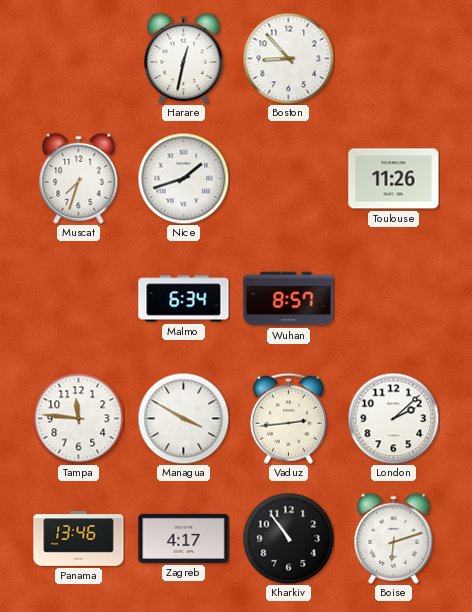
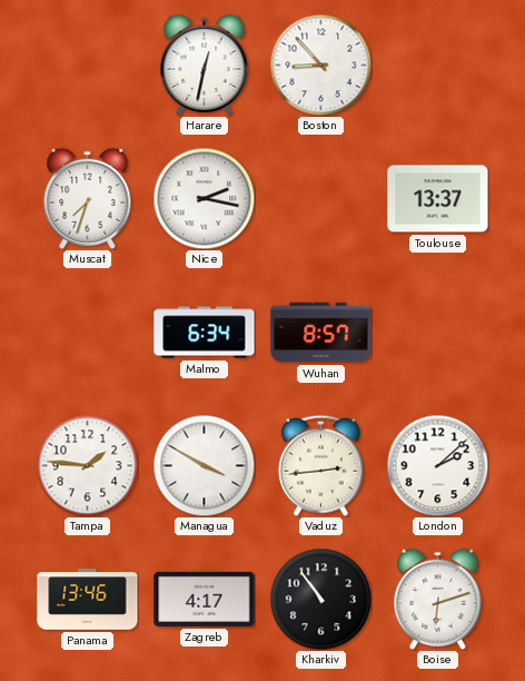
Nice: 1:42 -> 2:17 (204, 198)
Toulouse: 11:26 -> 13:37 (438, 199)
Tampa: 11:46 -> 1:46 (87, 465)
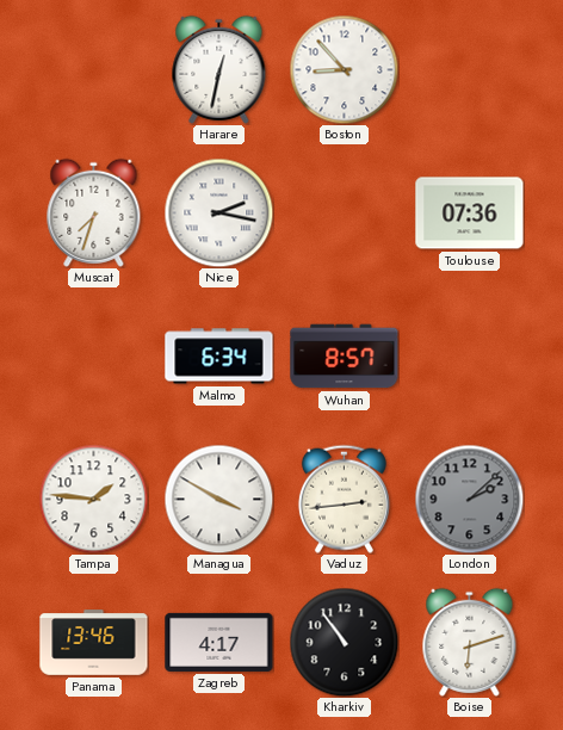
Toulouse: 13:37 -> 07:36 (470, 214)
London dial: white -> grey (469, 499)
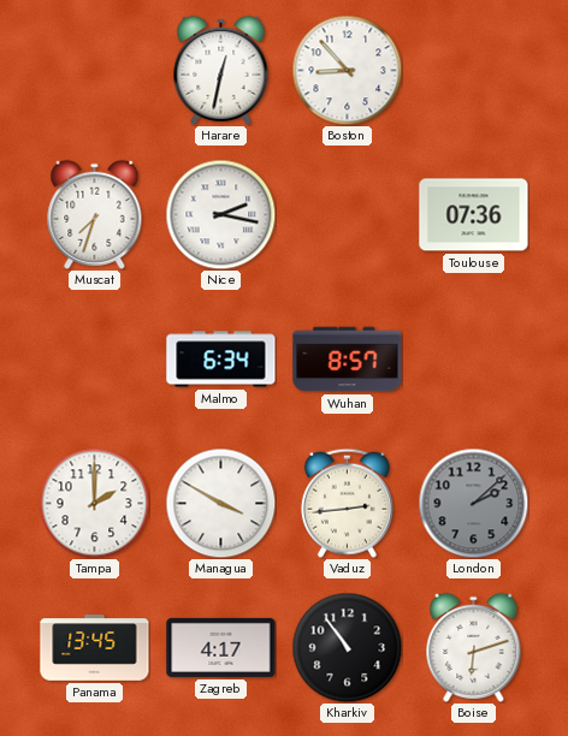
Tampa: 1:46 -> 2:00 (94, 503)
Panama: 13:46 -> 13:45 (95, 648)
